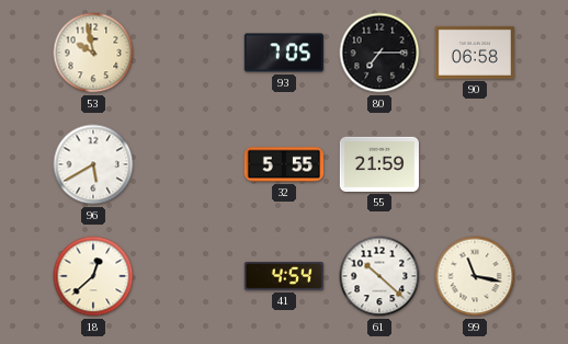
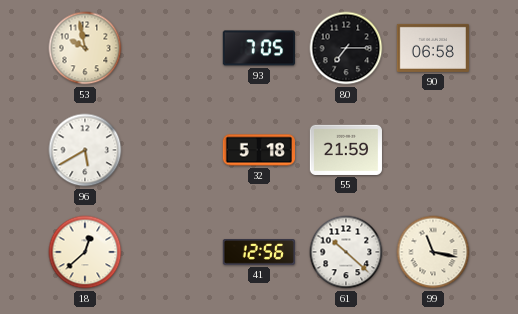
32: 5:55 -> 5:18 (258, 150)
41: 4:54 -> 12:56 (258, 253)
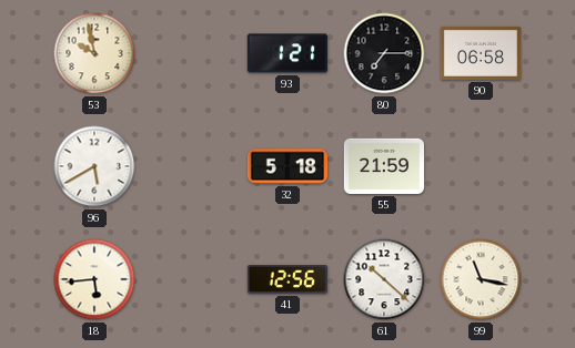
93: 7:05 -> 1:21 (287, 53)
18: 12:38 -> 5:44 (94, 279)
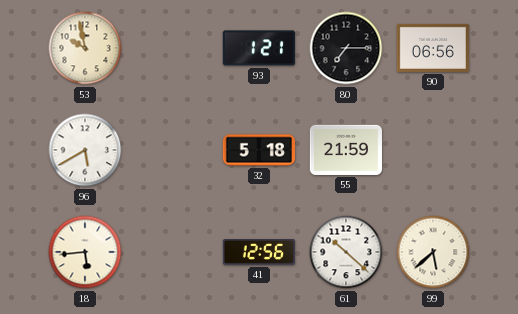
90: 06:58 -> 06:56 (433, 48)
99: 11:17 -> 5:38 (433, 252)
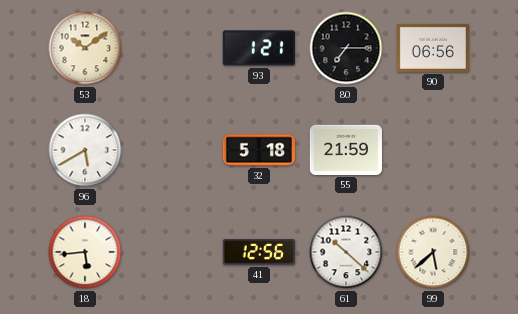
53: 9:58 -> 10:09 (85, 48)
